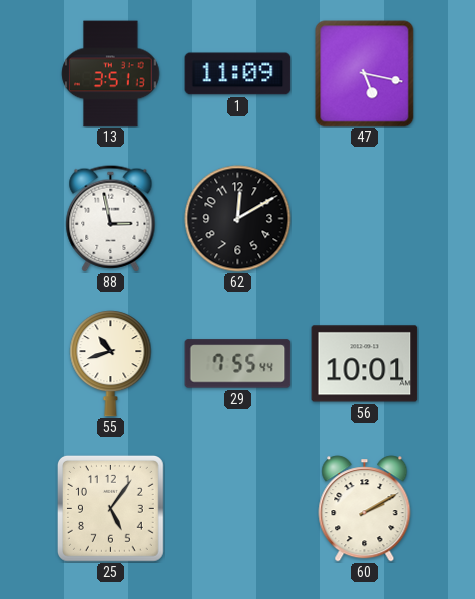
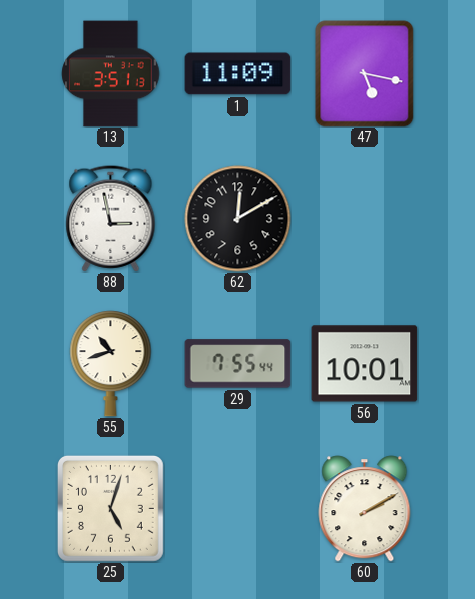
25: 5:06 -> 5:03 (110, 508)
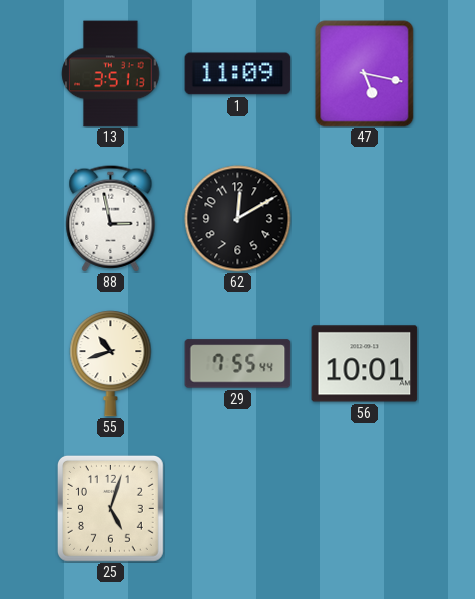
60: 2:10 -> none (365, 509)
